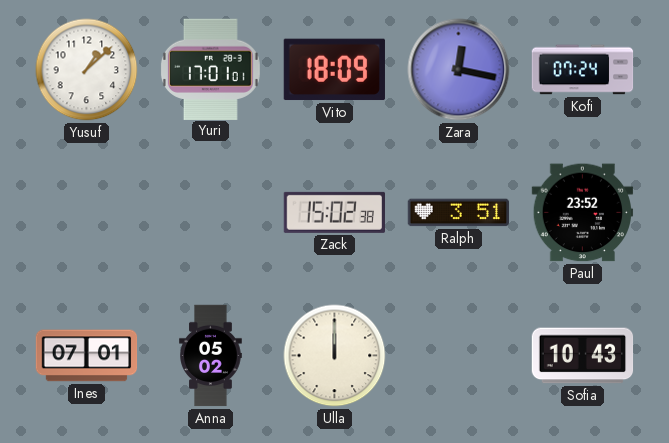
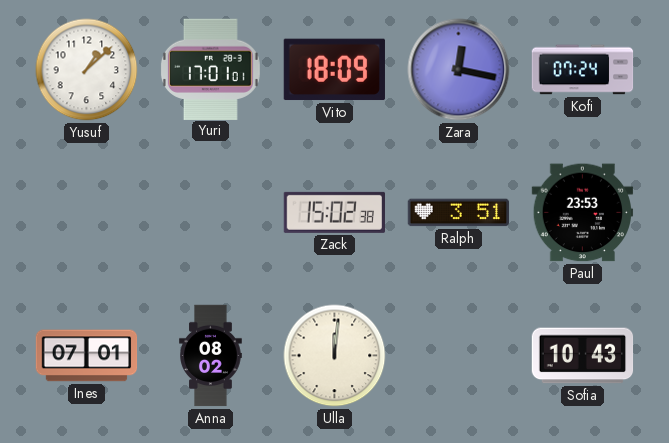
Paul: 23:52 -> 23:53 (583, 213)
Anna: 05:02 -> 08:02 (211, 356)
Ulla: 12:00 -> 12:01 (335, 356)
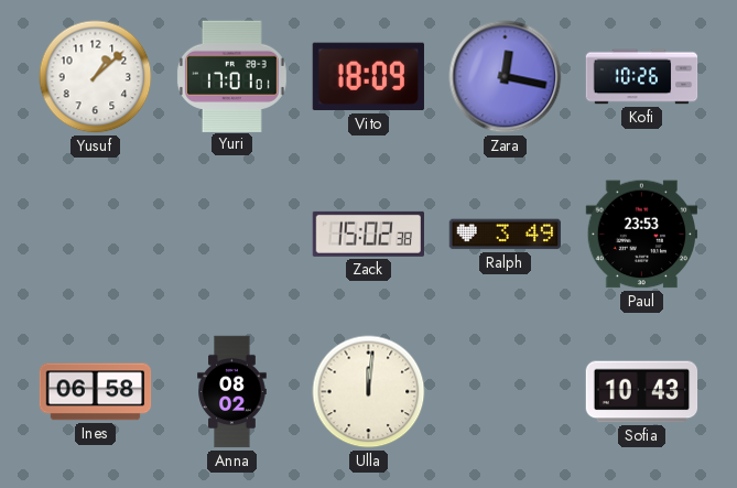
Kofi: 07:24 -> 10:26 (642, 77)
Ralph: 3:51 -> 3:49 (506, 235)
Ines: 07:01 -> 06:58 (96, 392)
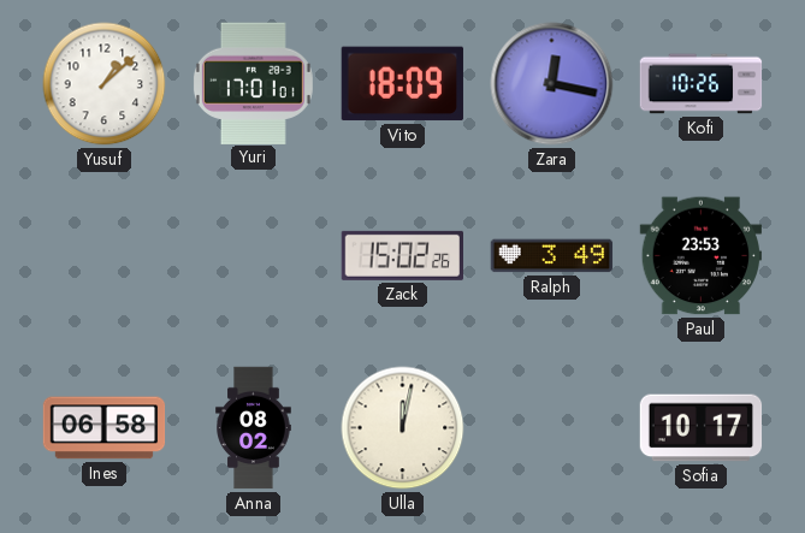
Zack: 15:02:38 -> 15:02:26 (402, 255)
Ulla: 12:01 -> 12:02 (403, 428)
Sofia: 10:43 -> 10:17 (702, 428)
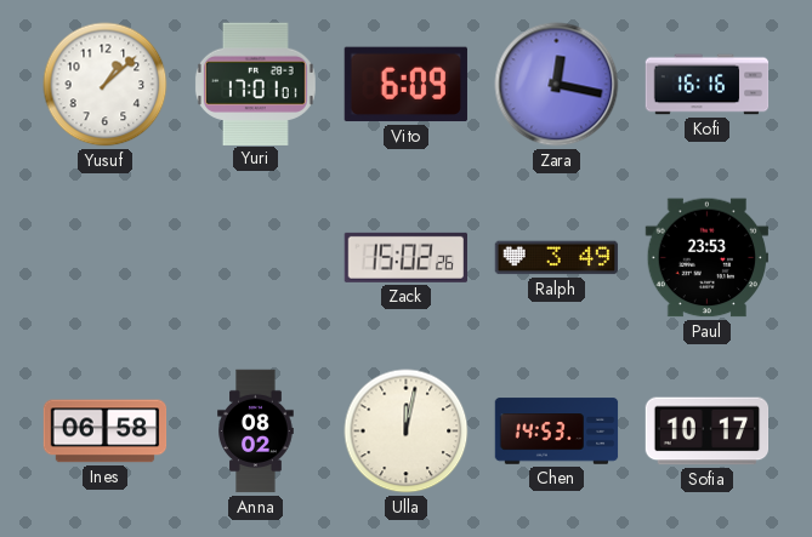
Vito: 18:09 -> 6:09 (405, 85)
Kofi: 10:26 -> 16:16 (708, 85)
Chen: none -> 14:53 (557, 432)
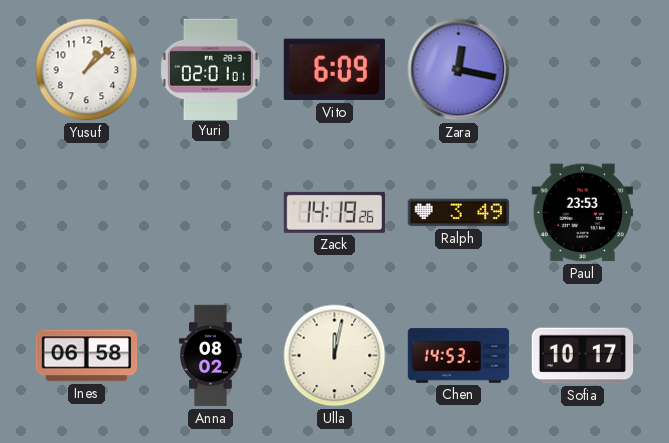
Yuri: 17:01 -> 02:01 (210, 69)
Kofi: 16:16 -> none (708, 85)
Zack: 15:02 -> 14:19 (334, 212)
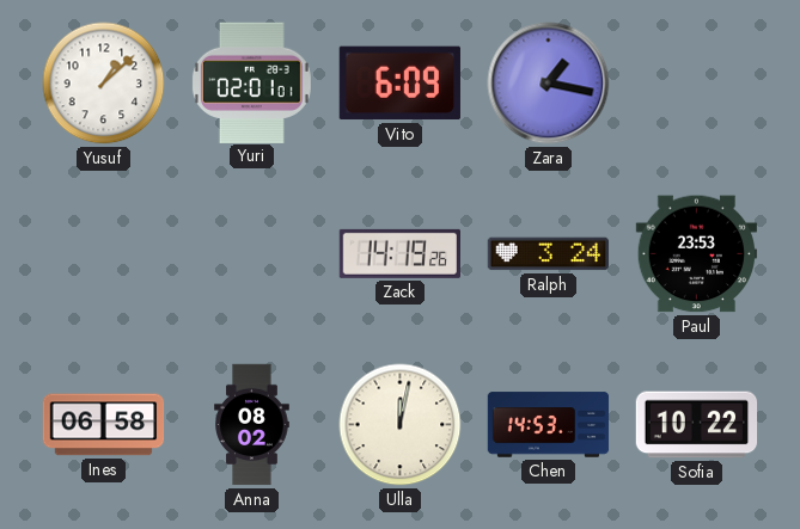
Zara: 12:17 -> 1:17 (549, 84)
Ralph: 3:49 -> 3:24 (549, 254)
Sofia: 10:17 -> 10:22 (697, 425)
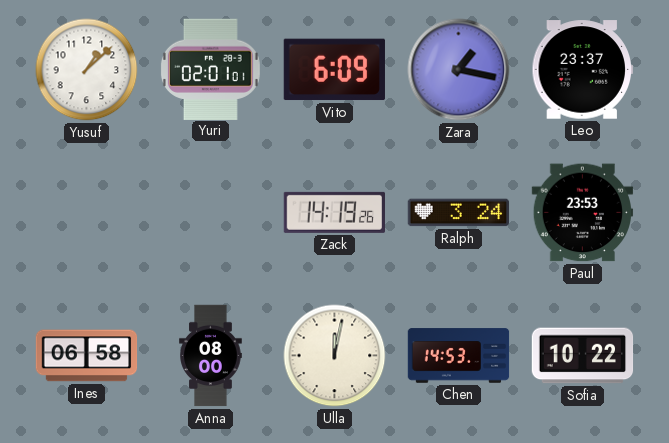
Leo: none -> 23:37 (583, 70)
Anna: 08:02 -> 08:00 (211, 356)
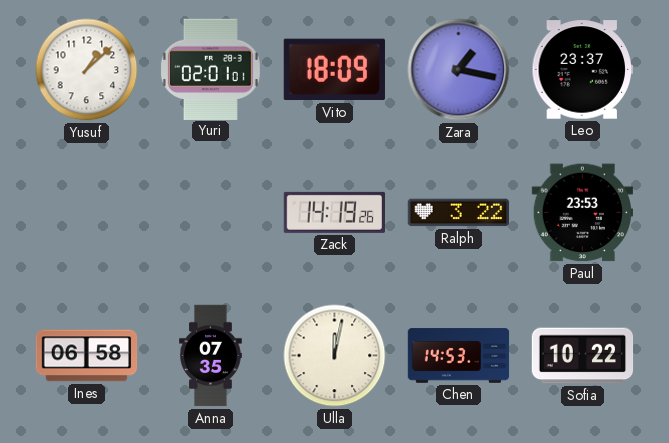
Vito: 6:09 -> 18:09 (334, 70)
Ralph: 3:24 -> 3:22 (459, 213)
Anna: 08:00 -> 07:35 (211, 356)
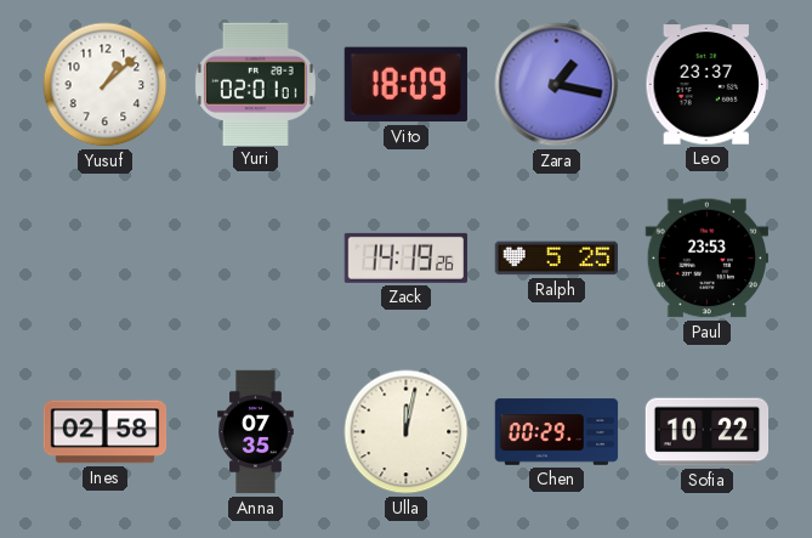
Ralph: 3:22 -> 5:25 (557, 259)
Ines: 06:58 -> 02:58 (106, 432)
Chen: 14:53 -> 00:29 (557, 432)
